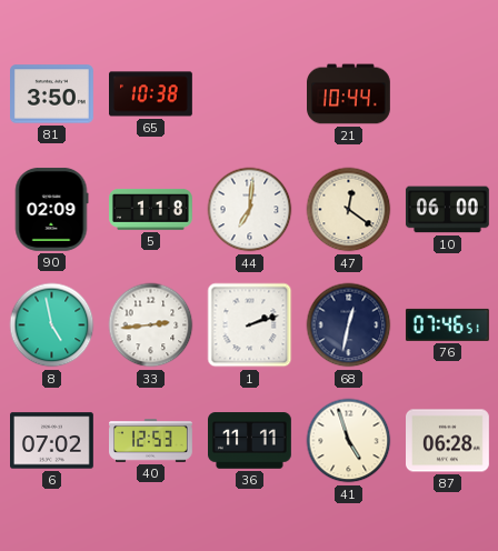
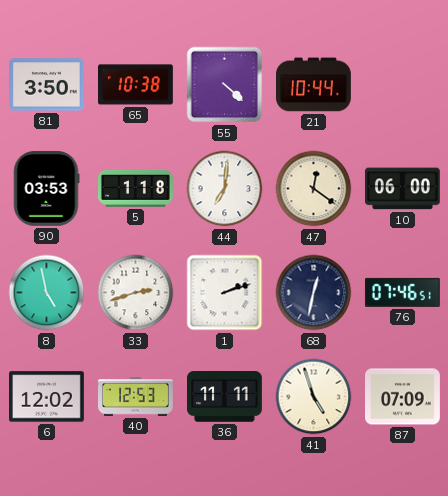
55: none -> 4:22 (225, 85)
90: 02:09 -> 03:53 (46, 188)
33: 2:44 -> 2:42 (136, 293)
6: 07:02 -> 12:02 (47, 397)
87: 06:28 -> 07:09 (403, 397)
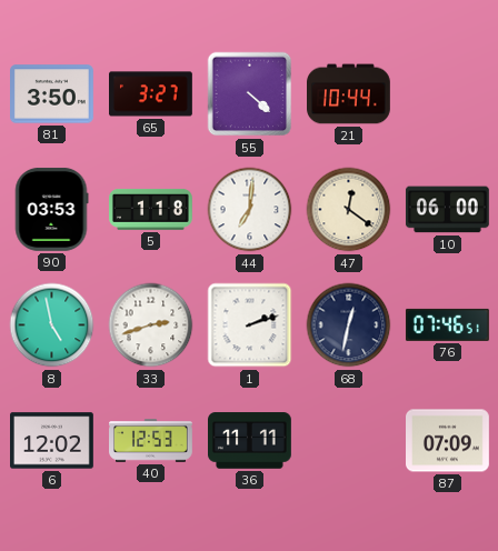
65: 10:38 -> 3:27 (151, 94)
41: 4:57 -> none (314, 397)
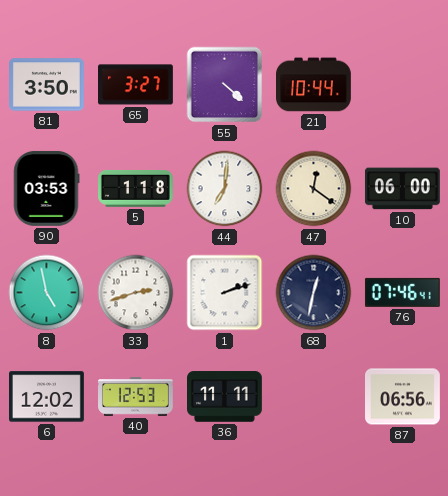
76: 07:46:51 -> 07:46:41 (402, 292)
87: 07:09 -> 06:56 (403, 397)
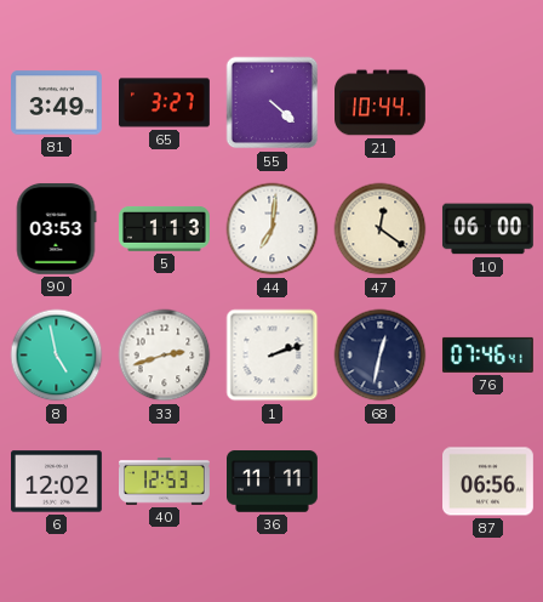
81: 3:50 -> 3:49 (57, 103)
5: 1:18 -> 1:13 (165, 228)
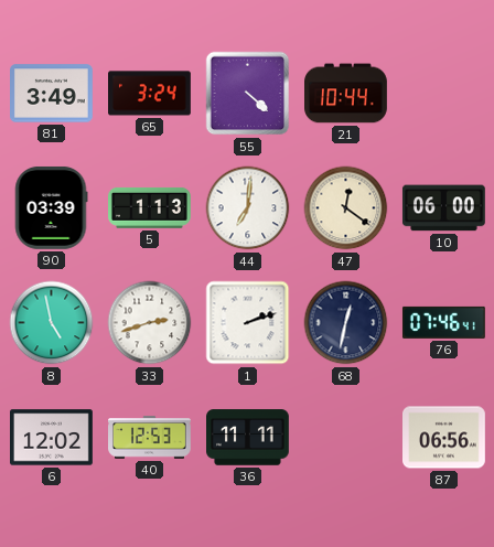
65: 3:27 -> 3:24 (150, 94)
90: 03:53 -> 03:39 (51, 207)
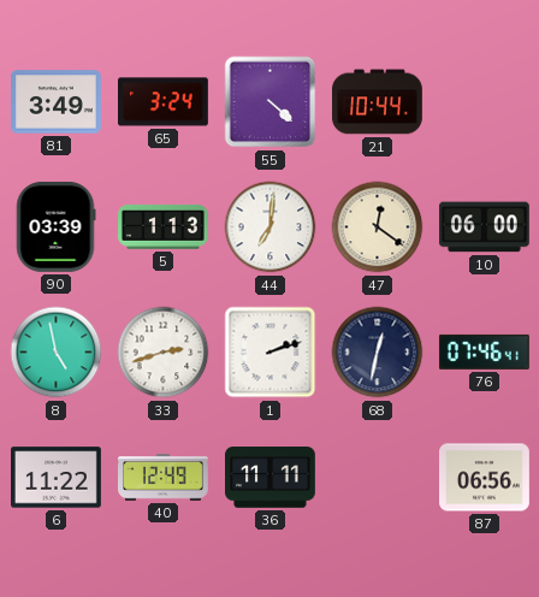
6: 12:02 -> 11:22 (57, 478)
40: 12:53 -> 12:49 (164, 478)
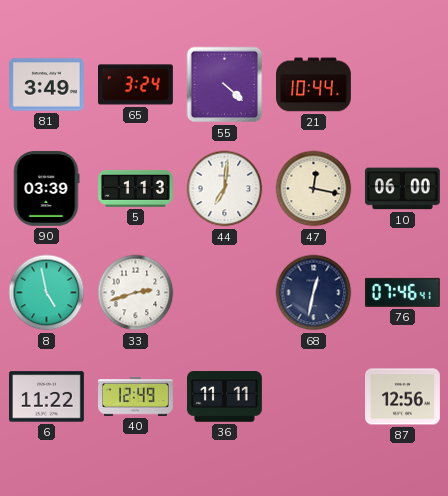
47: 12:21 -> 12:17 (314, 189)
1: 2:12 -> none (271, 353)
87: 06:56 -> 12:56 (403, 397)
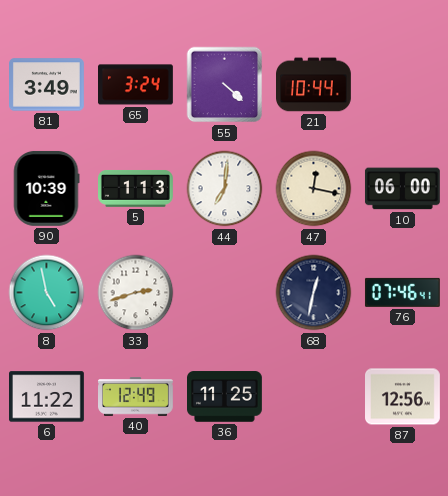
90: 03:39 -> 10:39 (46, 188)
36: 11:11 -> 11:25 (225, 397)
